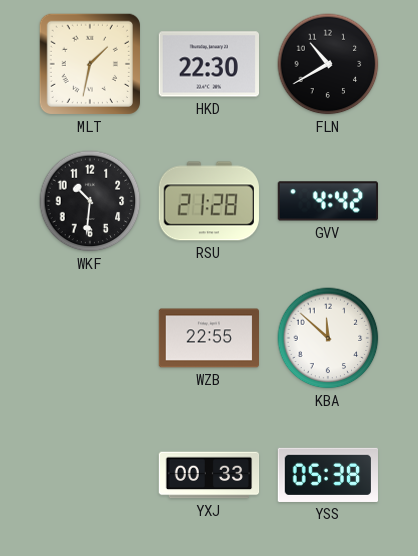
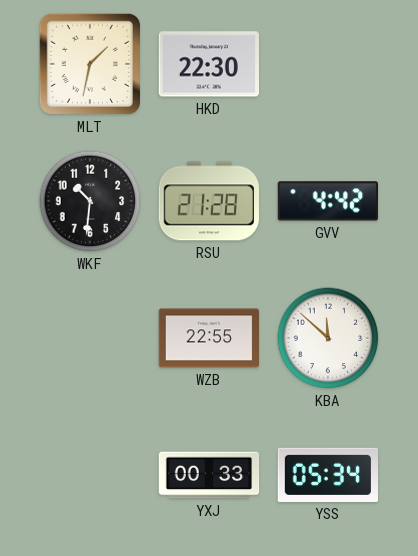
FLN: 10:40 -> none (328, 64)
YSS: 05:38 -> 05:34 (327, 475)
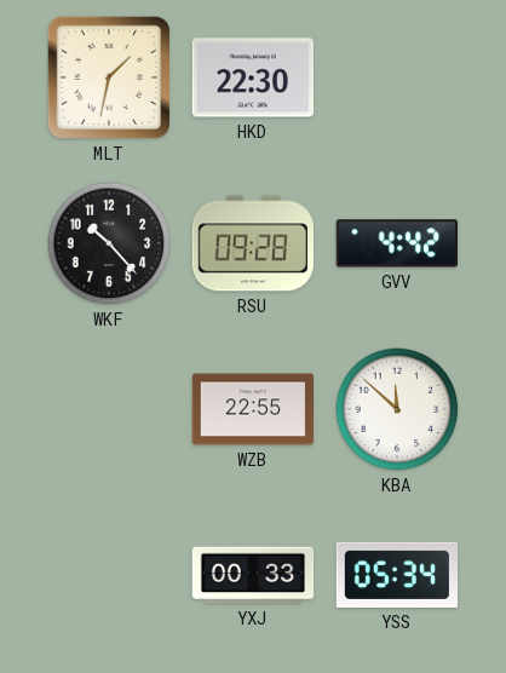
WKF: 10:31 -> 10:23 (109, 243)
RSU: 21:28 -> 09:28 (253, 243)
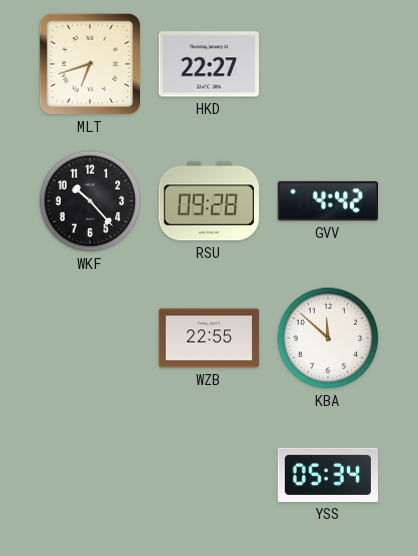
MLT: 1:32 -> 6:42 (90, 64)
HKD: 22:30 -> 22:27 (208, 64)
YXJ: 00:33 -> none (253, 575)
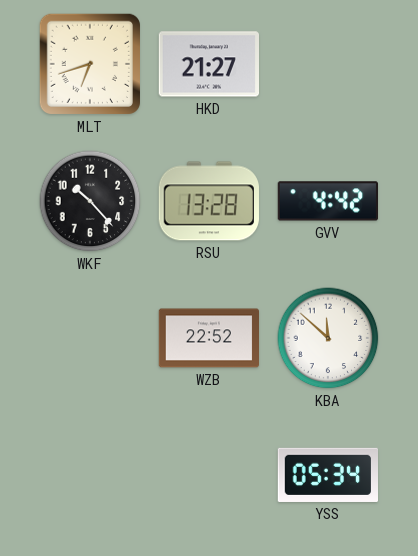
HKD: 22:27 -> 21:27 (208, 64)
RSU: 09:28 -> 13:28 (209, 201)
WZB: 22:55 -> 22:52 (209, 338)
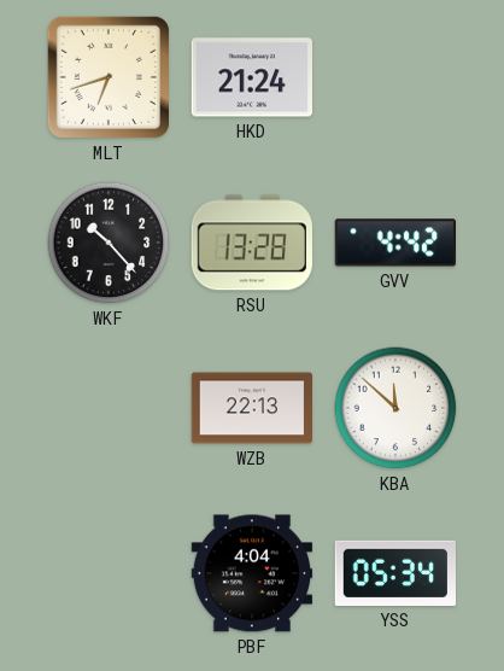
HKD: 21:27 -> 21:24 (251, 77)
WZB: 22:52 -> 22:13 (252, 408)
PBF: none -> 4:04 (252, 573)
